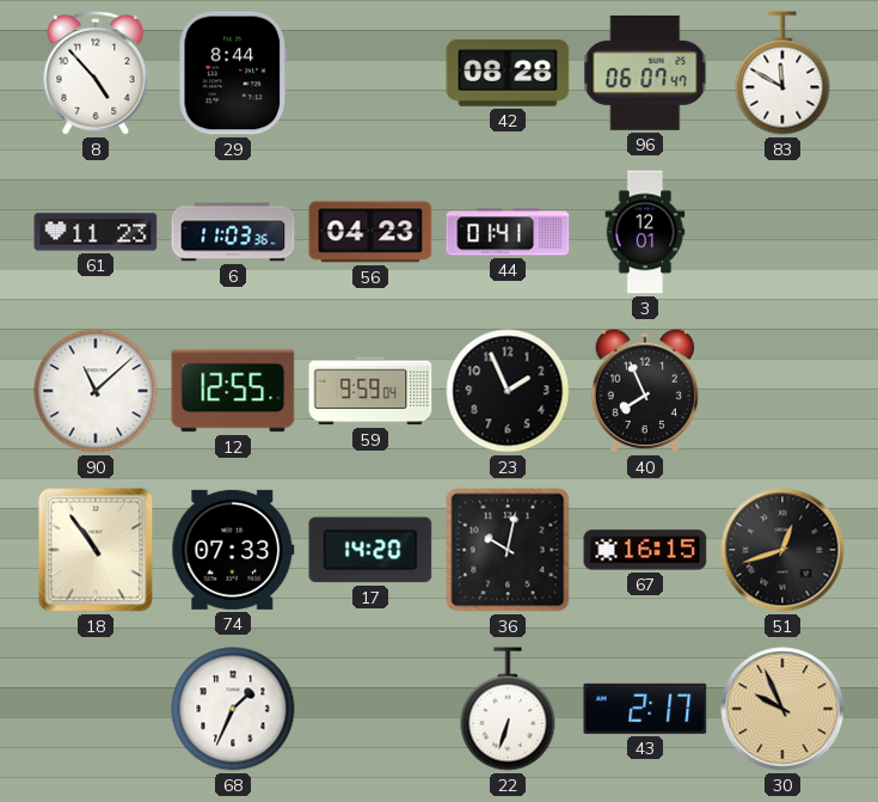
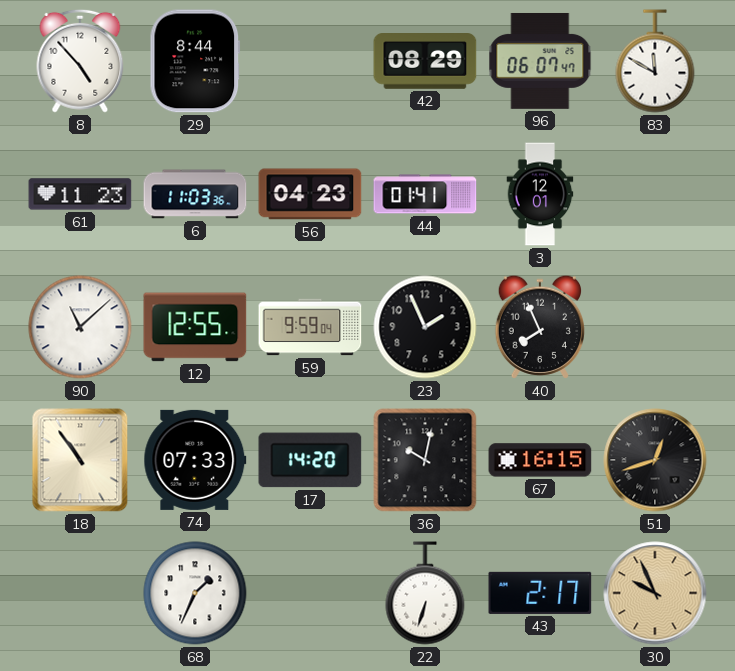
42: 08:28 -> 08:29 (425, 62)
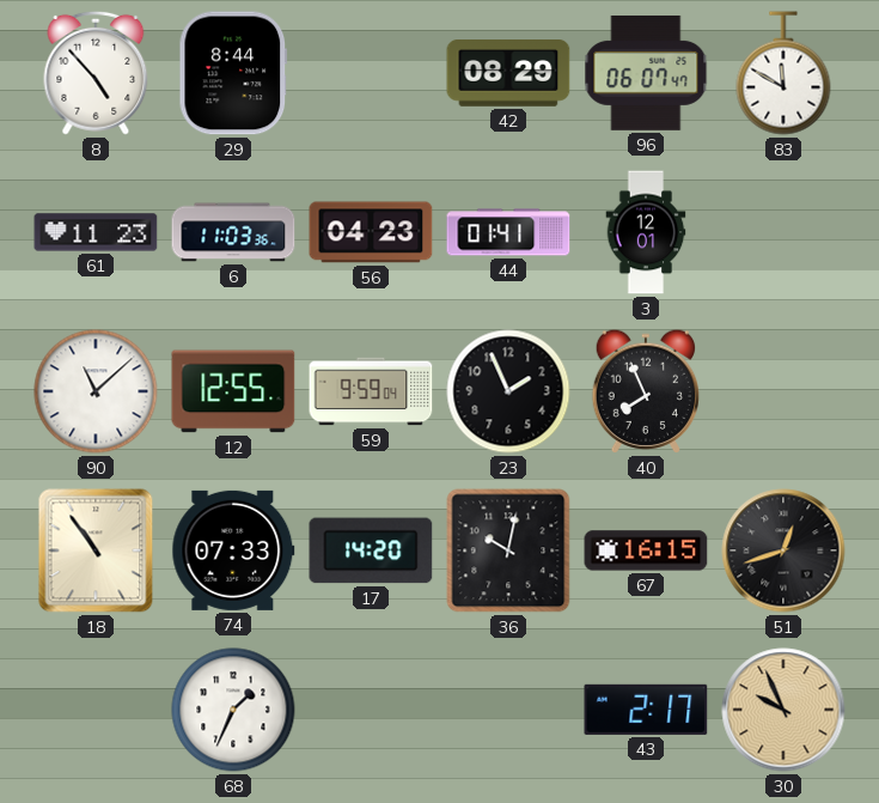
22: 6:33 -> none (425, 593)
